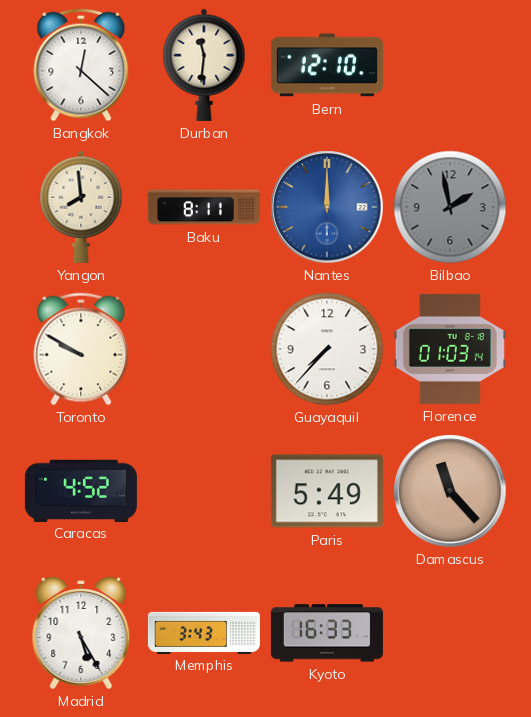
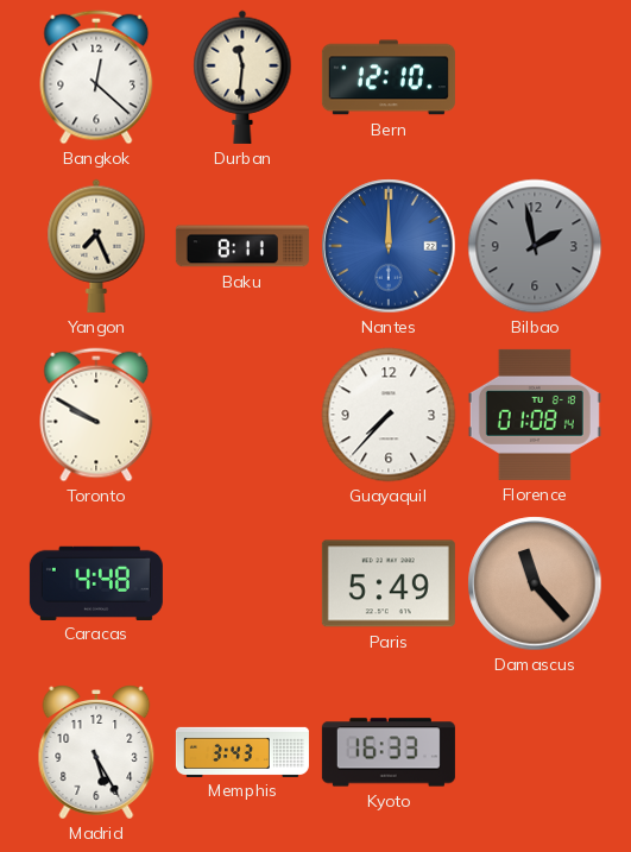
Yangon: 7:59 -> 7:26 (96, 246)
Florence: 01:03 -> 01:08 (535, 415)
Caracas: 4:52 -> 4:48 (96, 582)
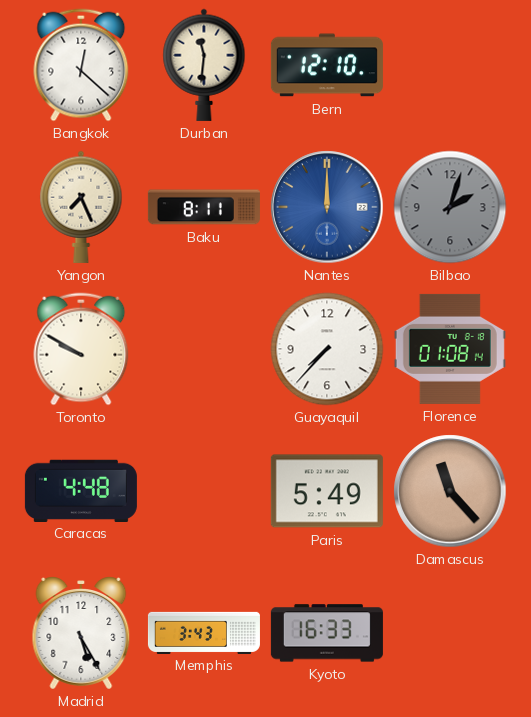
Bilbao: 1:58 -> 2:03 (450, 207)
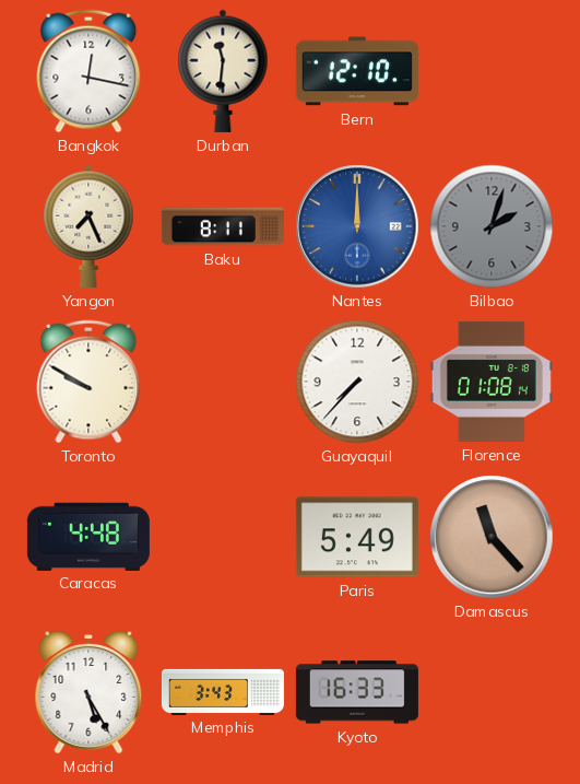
Bangkok: 12:22 -> 12:17 (88, 71)
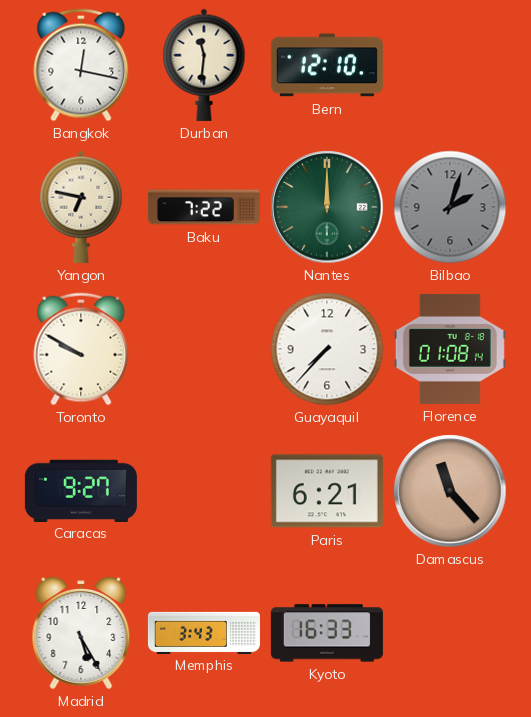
Yangon: 7:26 -> 6:47 (81, 207)
Baku: 8:11 -> 7:22 (204, 207)
Nantes dial: blue -> green (327, 207)
Caracas: 4:48 -> 9:27 (81, 490)
Paris: 5:49 -> 6:21 (327, 491)
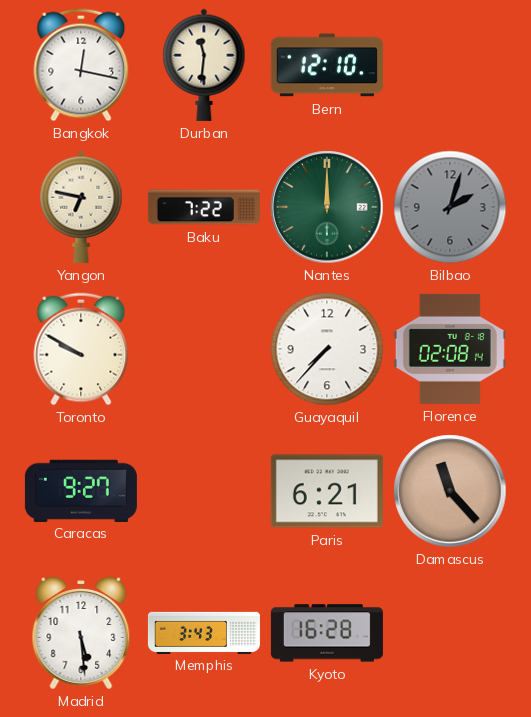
Florence: 01:08 -> 02:08 (450, 349)
Madrid: 5:25 -> 5:29 (81, 633)
Kyoto: 16:33 -> 16:28 (327, 633)
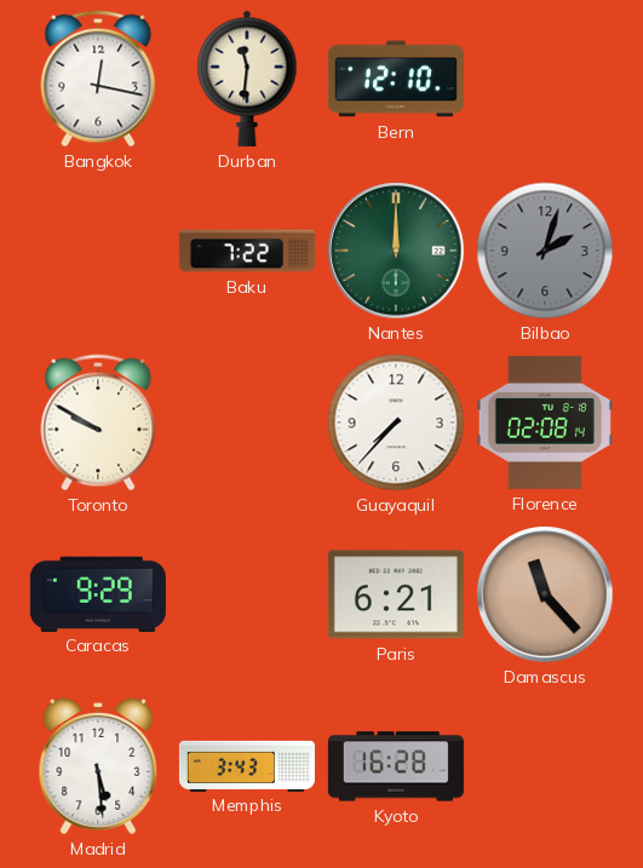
Yangon: 6:47 -> none (81, 207)
Caracas: 9:27 -> 9:29 (98, 593)
